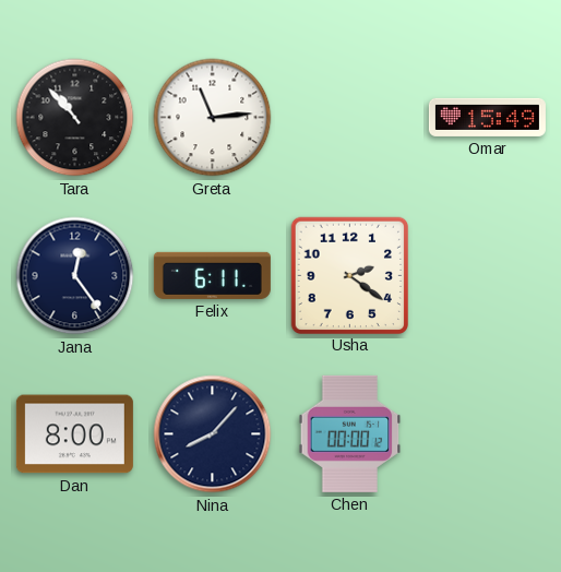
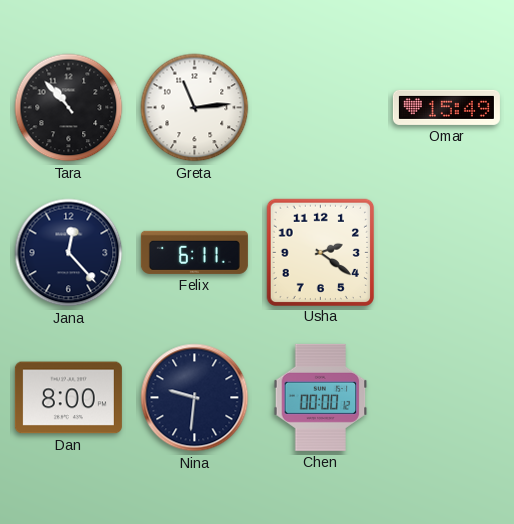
Jana: 12:24 -> 12:23 (69, 253)
Nina: 8:07 -> 9:31 (195, 398)
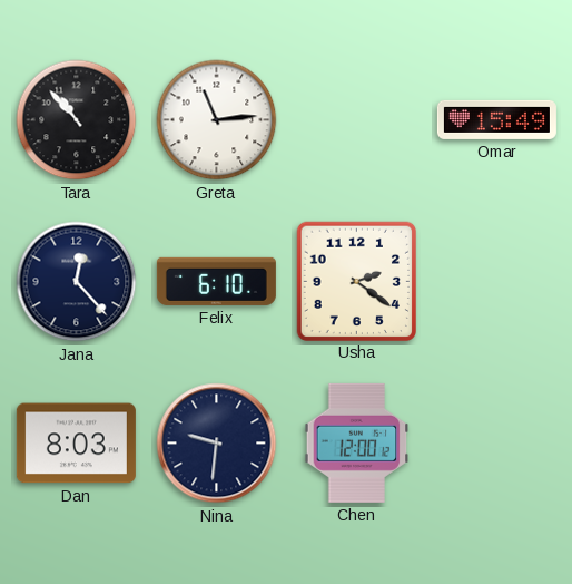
Felix: 6:11 -> 6:10 (216, 281)
Dan: 8:00 -> 8:03 (76, 444)
Chen: 00:00 -> 12:00 (357, 442)
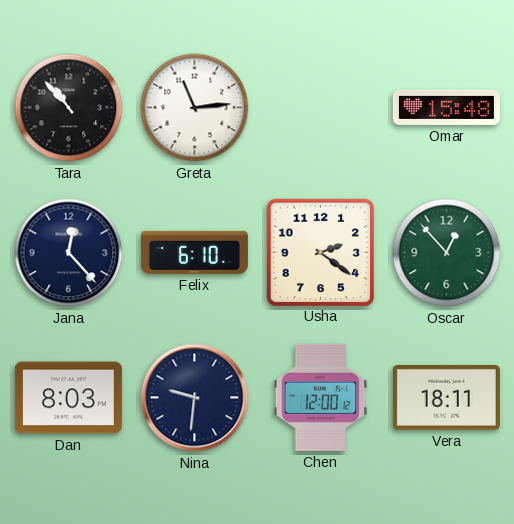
Omar: 15:49 -> 15:48 (446, 107)
Oscar: none -> 12:53 (447, 253)
Vera: none -> 18:11 (446, 398)
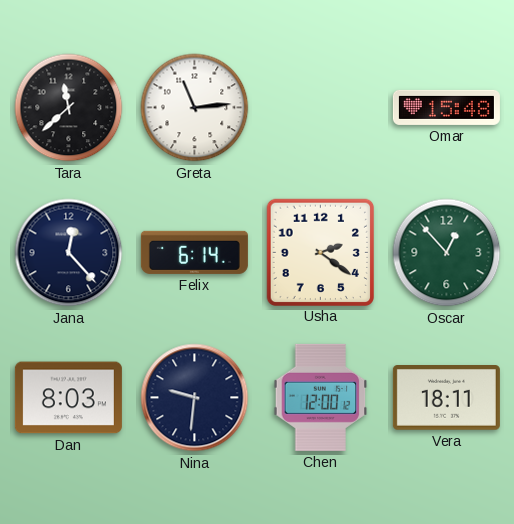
Tara: 10:53 -> 11:38 (69, 108)
Felix: 6:10 -> 6:14 (194, 252)
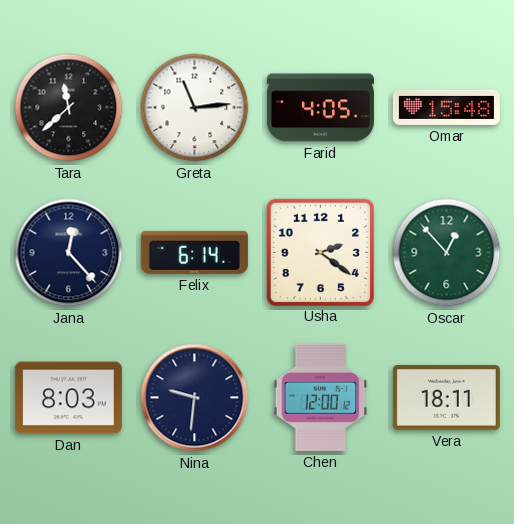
Farid: none -> 4:05 (320, 108)
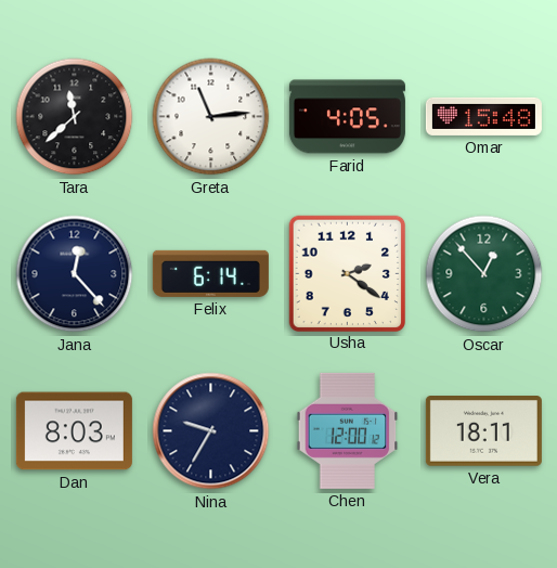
Nina: 9:31 -> 9:35 (211, 431)
